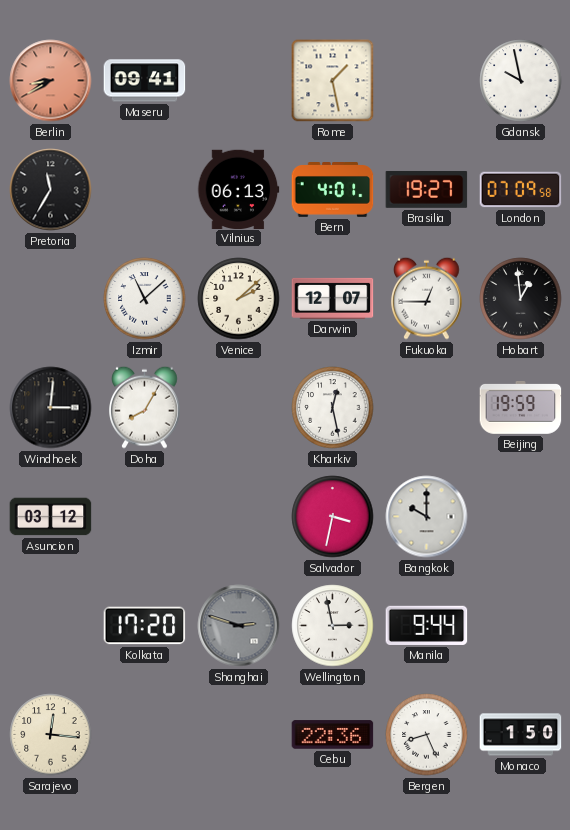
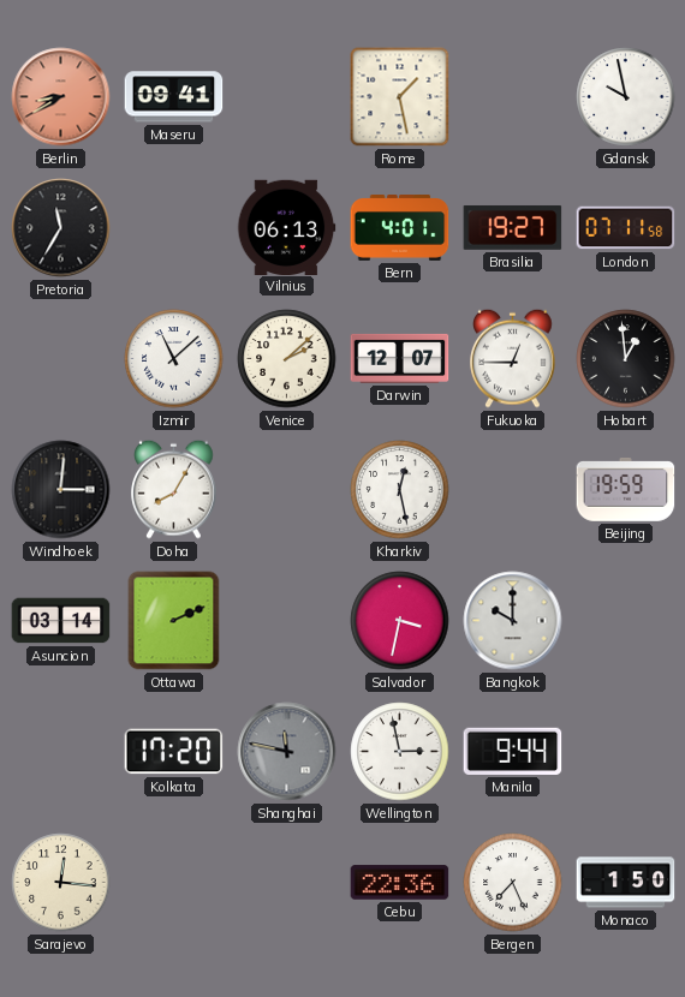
London: 07:09 -> 07:11 (626, 228)
Asuncion: 03:12 -> 03:14 (61, 621)
Ottawa: none -> 2:11 (174, 621)
Shanghai: 2:48 -> 11:47 (287, 752)
Bergen: 8:26 -> 7:26 (513, 883)
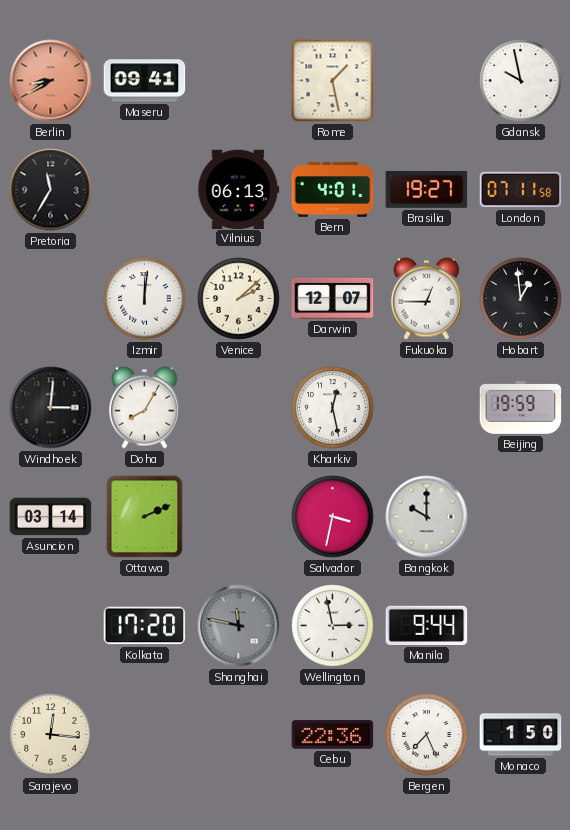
Izmir: 11:08 -> 12:01 (145, 299)
